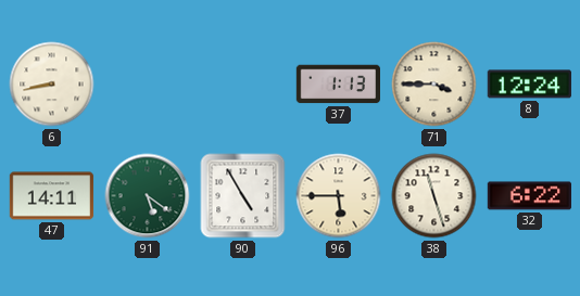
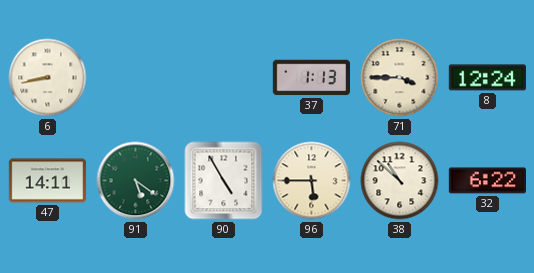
38: 11:27 -> 10:52 (400, 181)
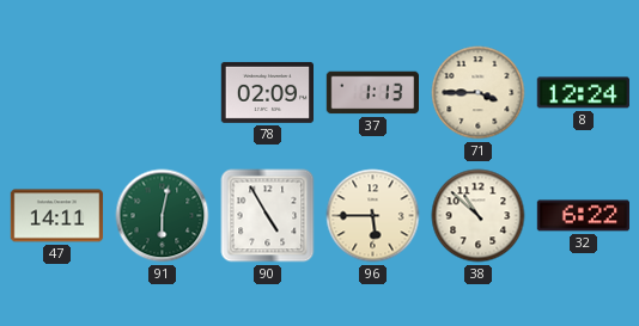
6: 8:43 -> none (48, 78)
78: none -> 02:09 (268, 92)
91: 5:21 -> 6:02 (163, 216)
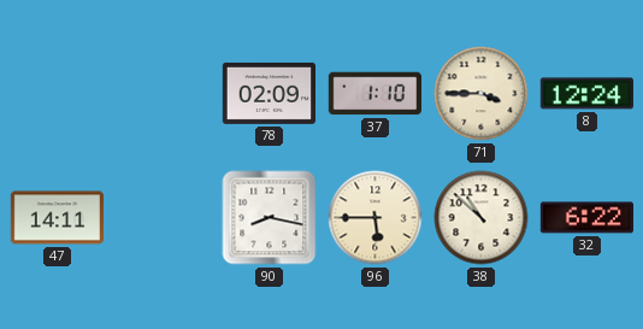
37: 1:13 -> 1:10 (374, 94)
91: 6:02 -> none (163, 216)
90: 4:55 -> 8:17 (270, 218)
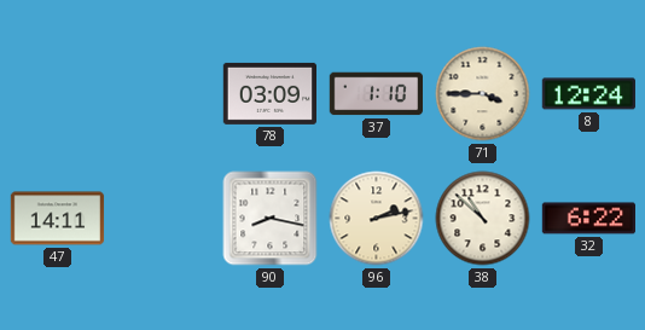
78: 02:09 -> 03:09 (271, 93)
96: 5:45 -> 2:13 (377, 219)
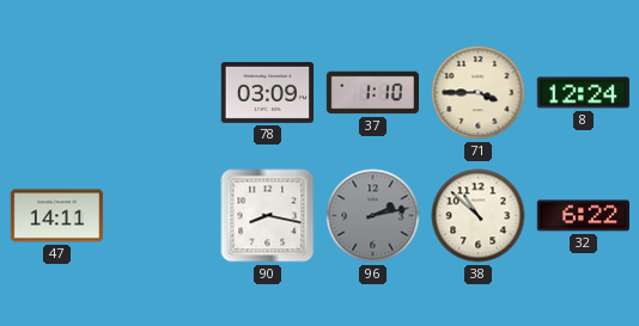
96 dial: cream -> grey (373, 216)
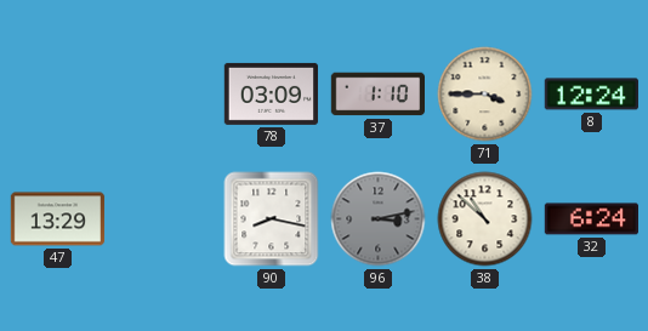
47: 14:11 -> 13:29 (58, 219)
96: 2:13 -> 3:13 (379, 219)
32: 6:22 -> 6:24 (591, 219)
